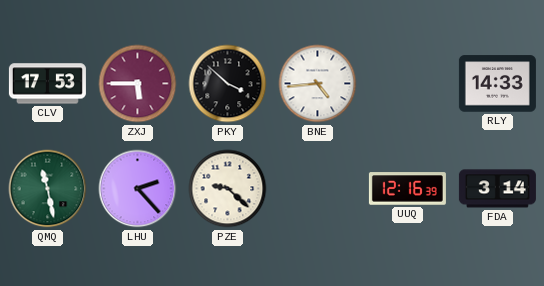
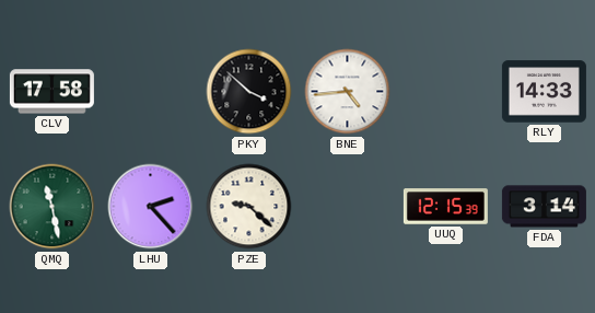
CLV: 17:53 -> 17:58 (51, 92)
ZXJ: 5:45 -> none (138, 84)
UUQ: 12:16 -> 12:15 (445, 207)
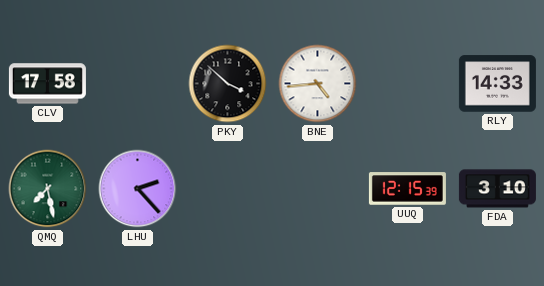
QMQ: 11:28 -> 7:28 (48, 189)
PZE: 9:22 -> none (249, 207)
FDA: 3:14 -> 3:10 (497, 189)
